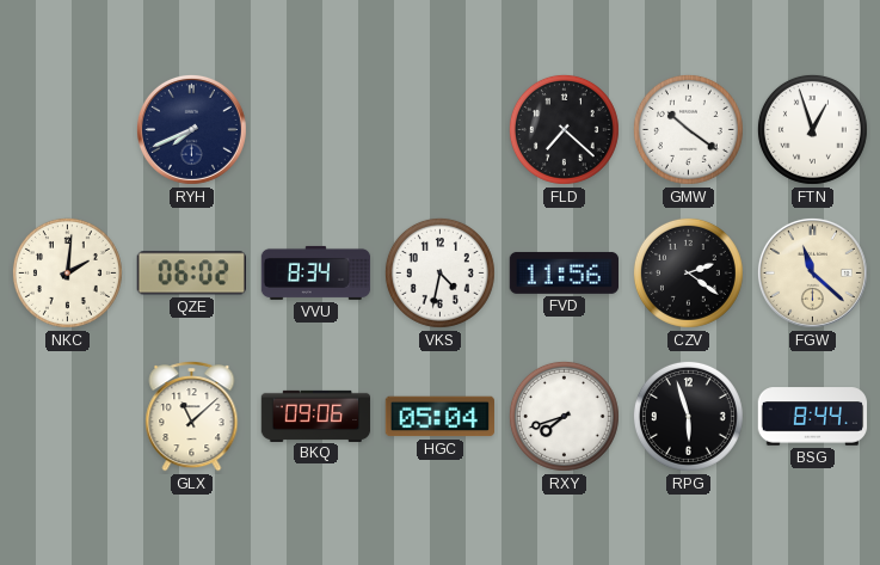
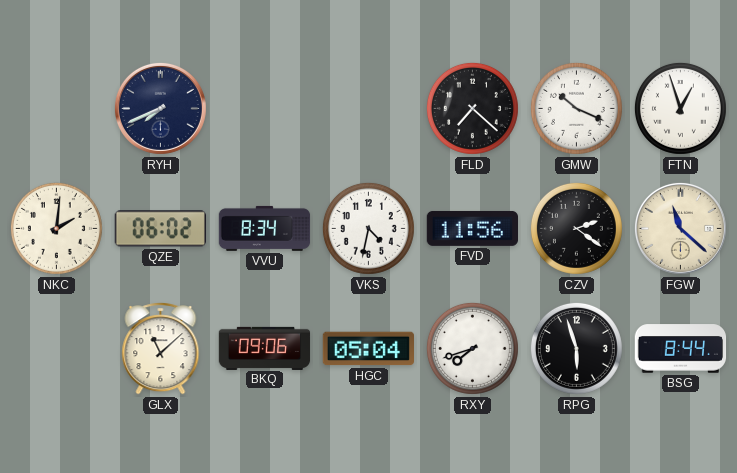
GMW: 10:21 -> 10:19 (576, 108)
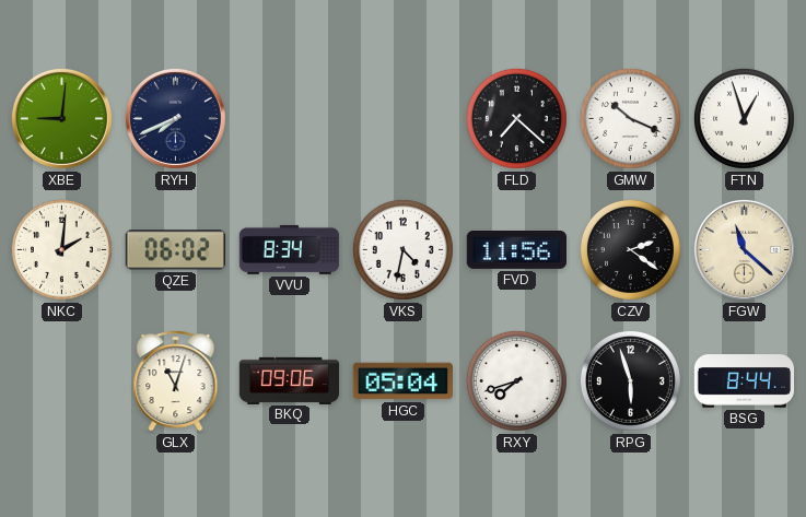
XBE: none -> 9:01 (61, 118)
GLX: 11:08 -> 11:03 (176, 381)
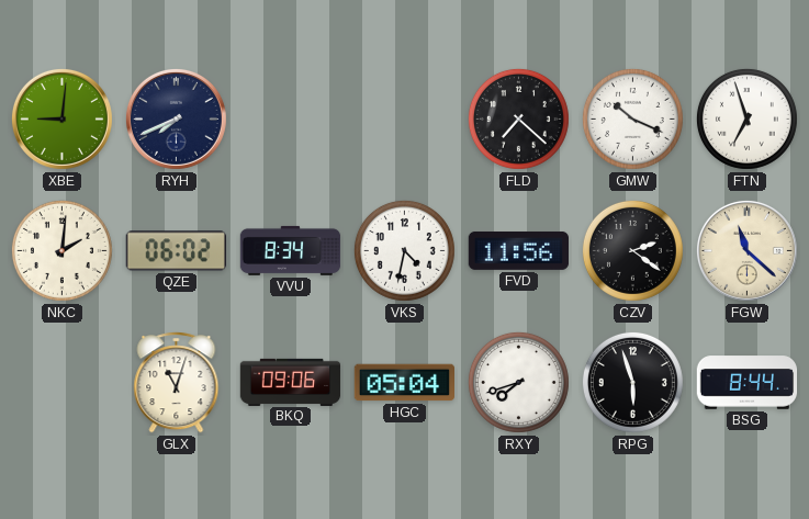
FTN: 12:57 -> 6:57 (746, 119)
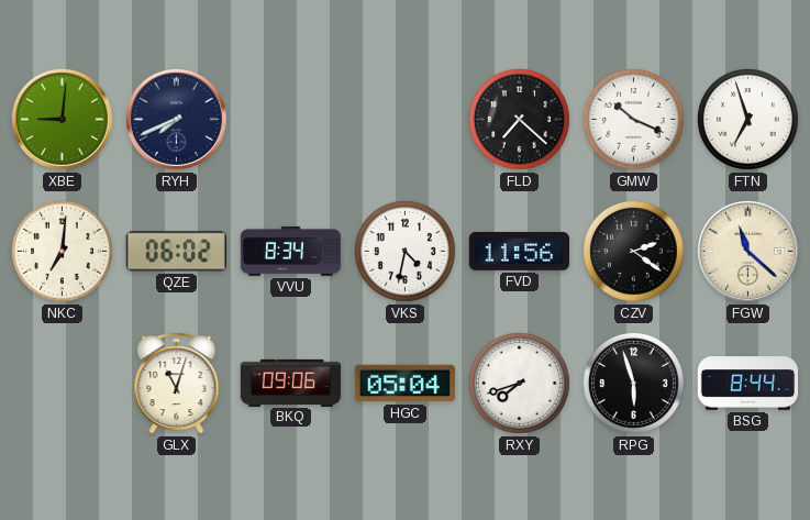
NKC: 2:01 -> 7:01 (62, 251)
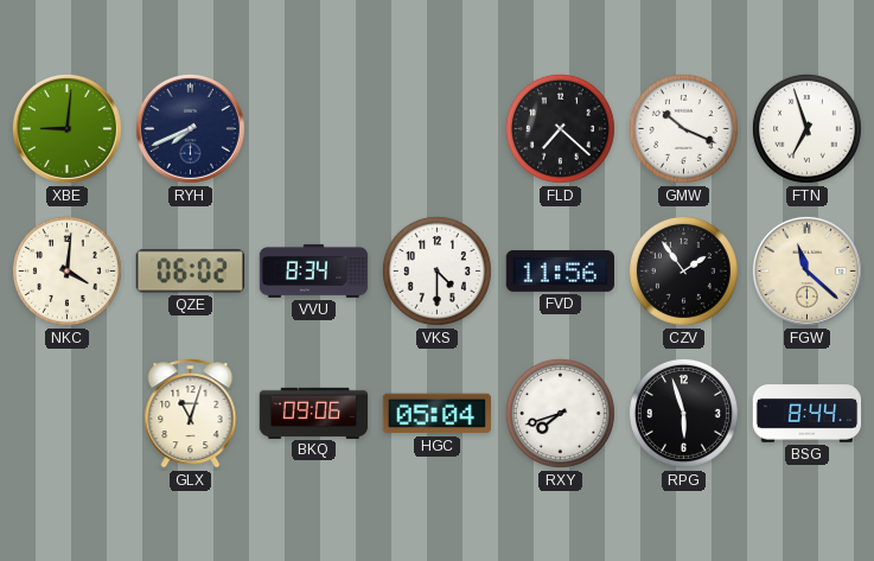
NKC: 7:01 -> 4:01 (66, 270)
VKS: 4:32 -> 4:30 (436, 270)
CZV: 2:21 -> 1:54 (683, 270)
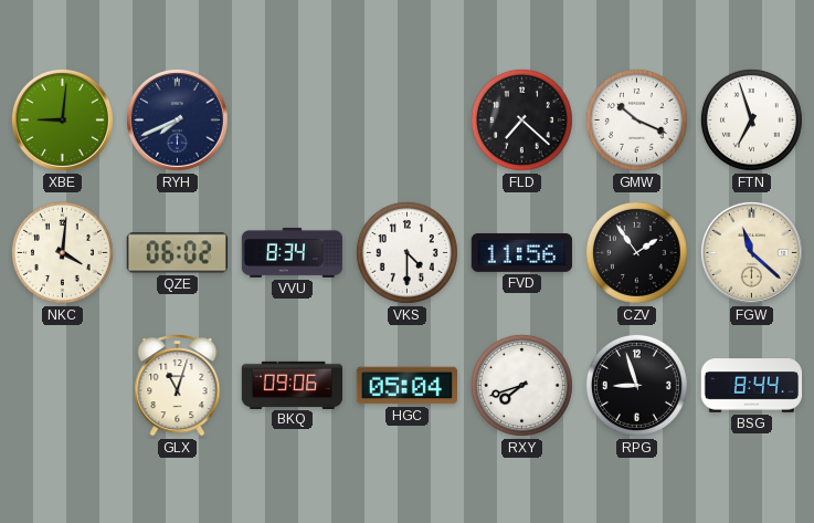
RPG: 5:57 -> 8:57 (636, 385)
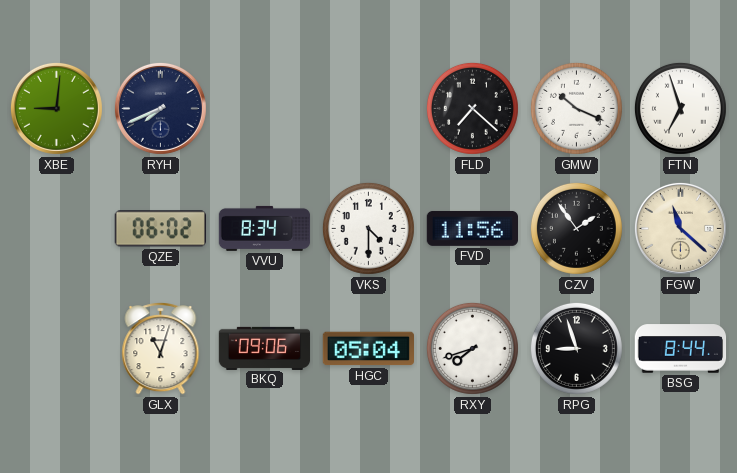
NKC: 4:01 -> none (62, 252)
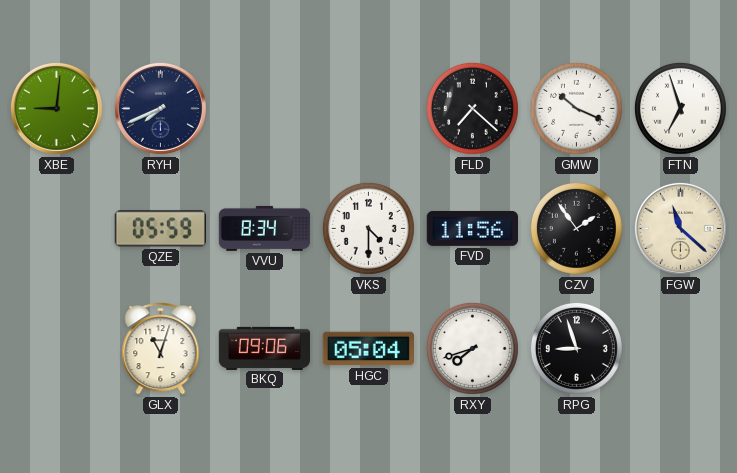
QZE: 06:02 -> 05:59 (160, 229)
BSG: 8:44 -> none (681, 349)
